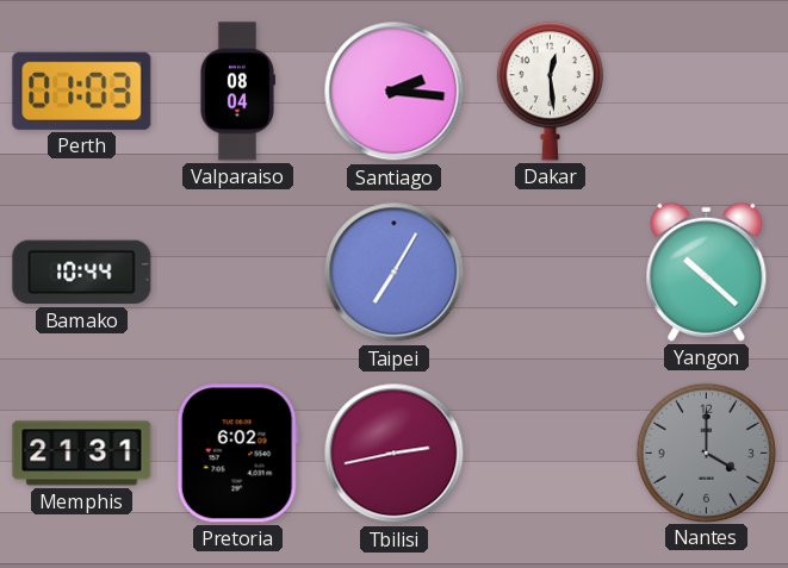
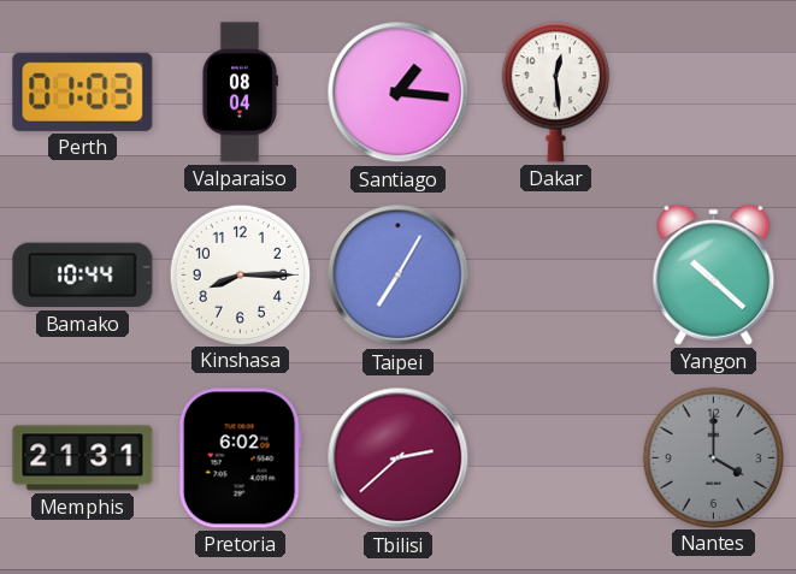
Santiago: 2:16 -> 1:16 (399, 93)
Kinshasa: none -> 8:15 (240, 274)
Tbilisi: 2:43 -> 2:38 (399, 458)
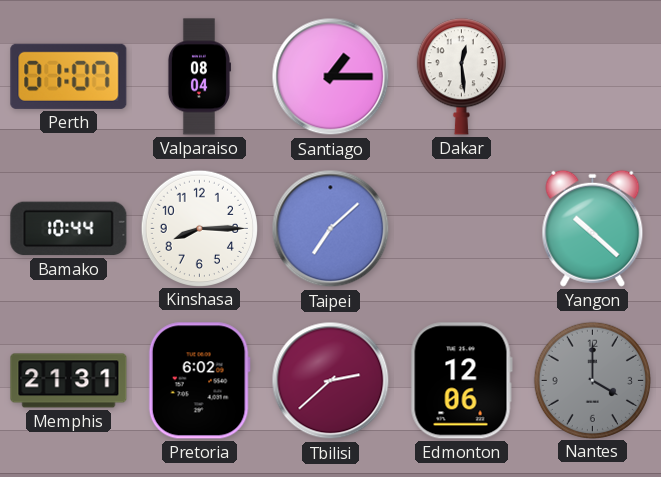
Perth: 01:03 -> 01:07 (69, 76)
Santiago: 1:16 -> 1:15 (331, 77)
Taipei: 7:05 -> 7:08 (331, 229)
Edmonton: none -> 12:06 (461, 381)
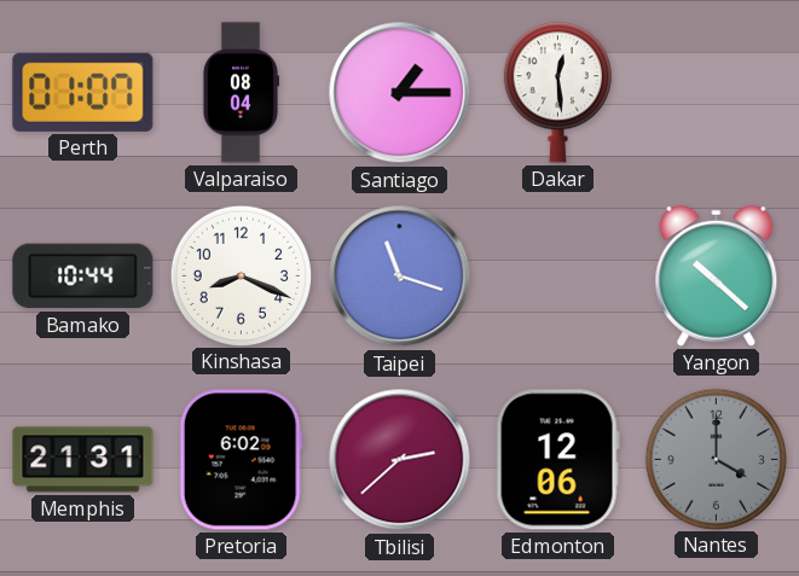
Kinshasa: 8:15 -> 8:19 (241, 275)
Taipei: 7:08 -> 11:18 (400, 277)
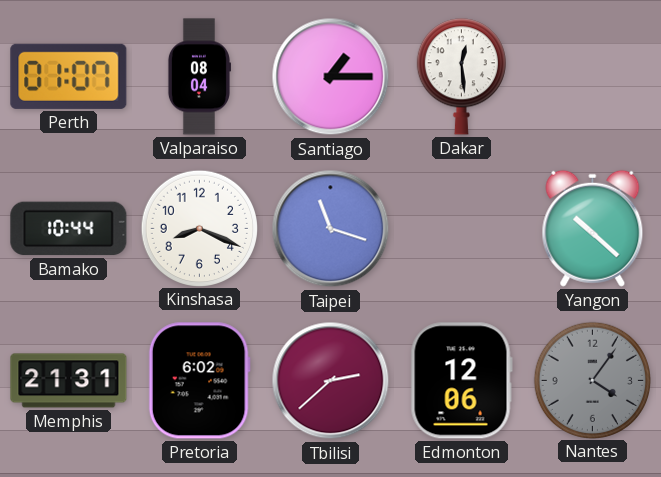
Nantes: 4:00 -> 4:06 (592, 380)
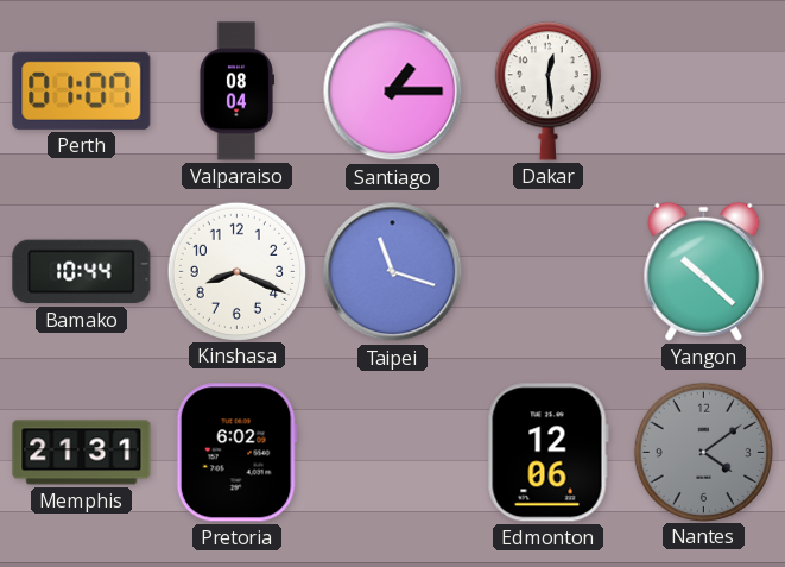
Tbilisi: 2:38 -> none (331, 381)
Nantes: 4:06 -> 4:09 (703, 452)
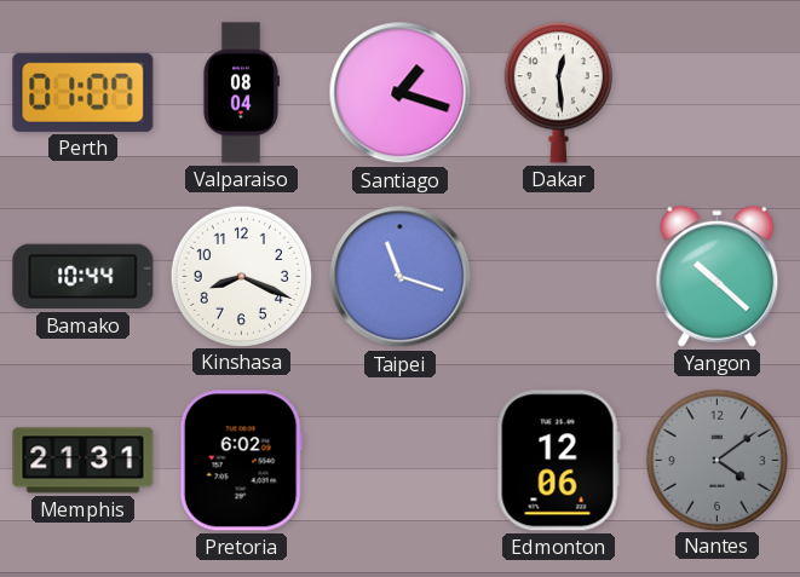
Santiago: 1:15 -> 1:18 (401, 93)
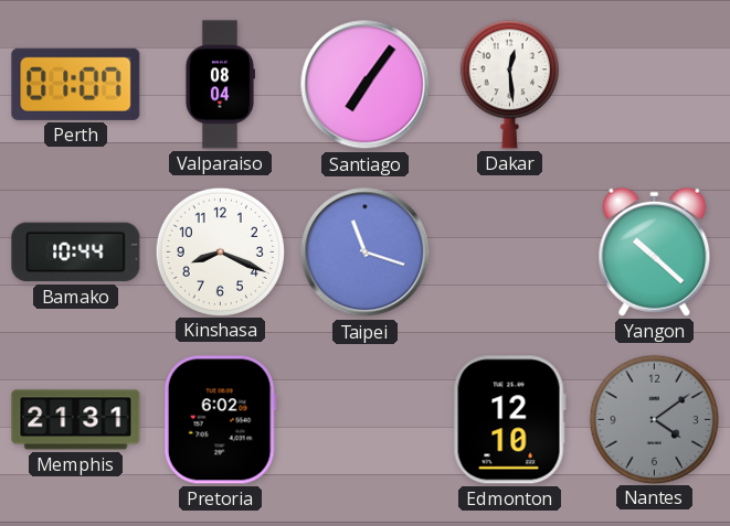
Santiago: 1:18 -> 7:06 (366, 85)
Edmonton: 12:06 -> 12:10 (509, 420)
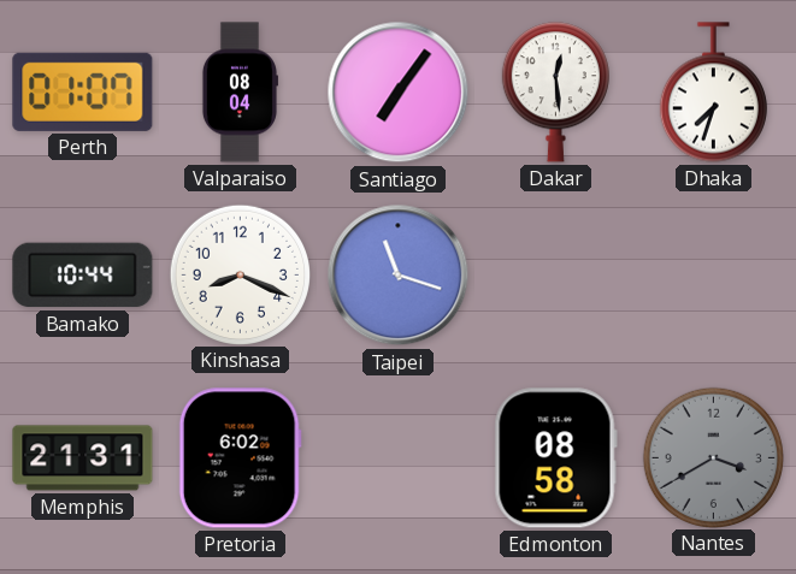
Dhaka: none -> 7:33 (713, 93)
Yangon: 10:22 -> none (655, 251)
Edmonton: 12:10 -> 08:58 (555, 458)
Nantes: 4:09 -> 3:40 (713, 457)
